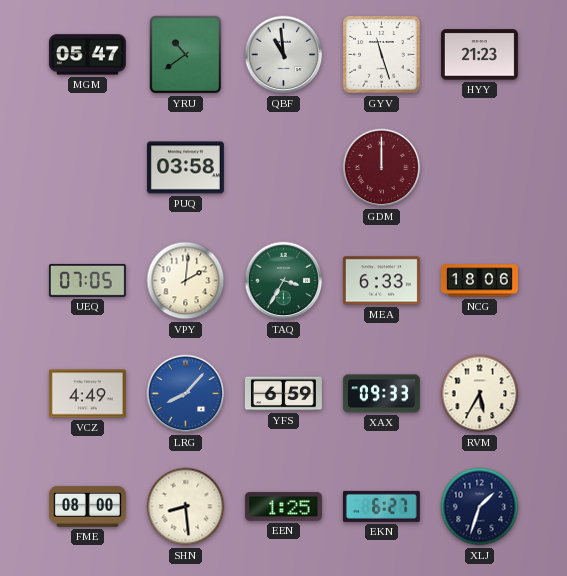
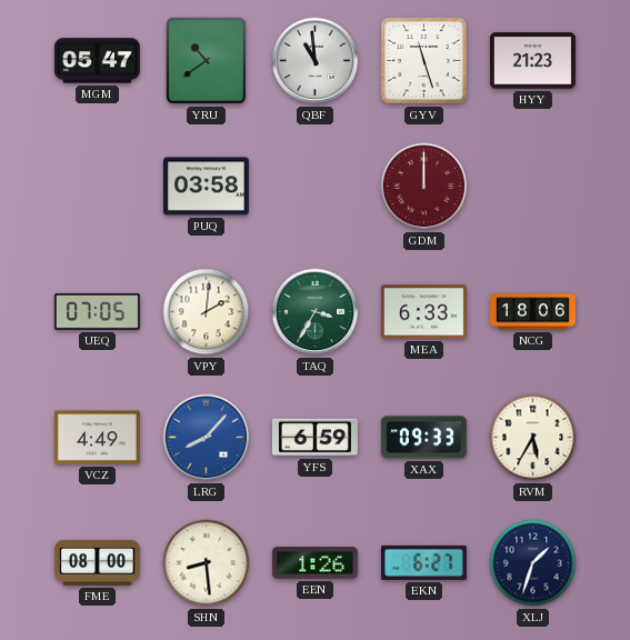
EEN: 1:25 -> 1:26 (314, 563)
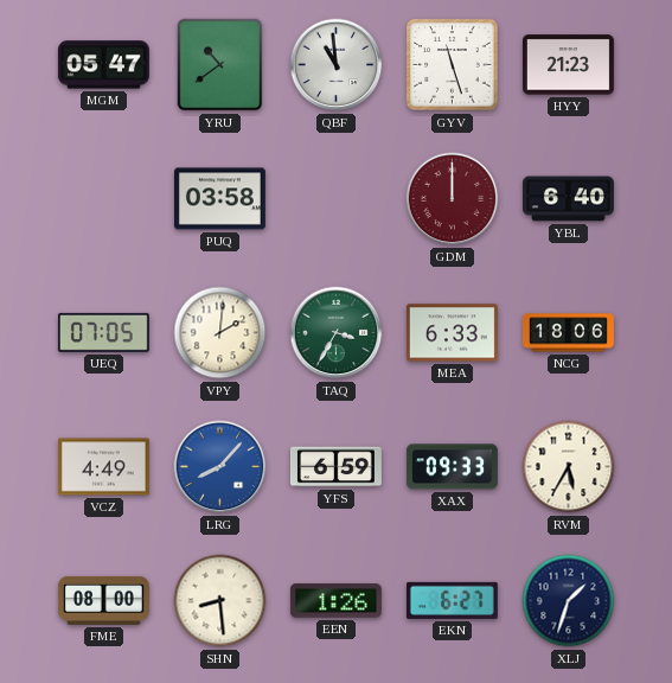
YBL: none -> 6:40 (568, 199)
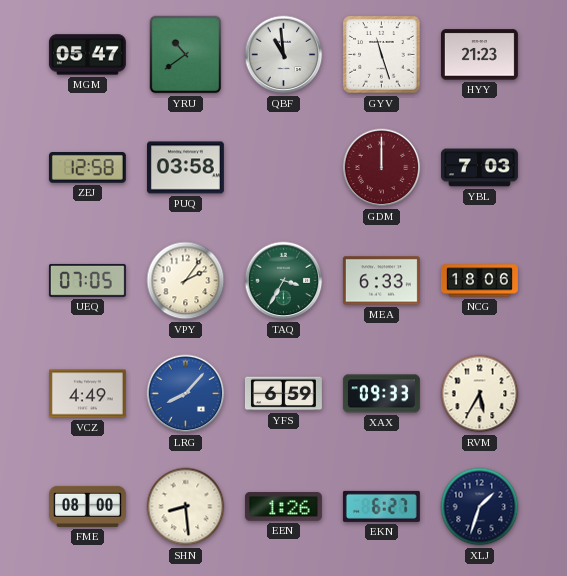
ZEJ: none -> 12:58 (87, 168)
YBL: 6:40 -> 7:03 (479, 168)
VPY: 2:01 -> 2:06 (186, 281)
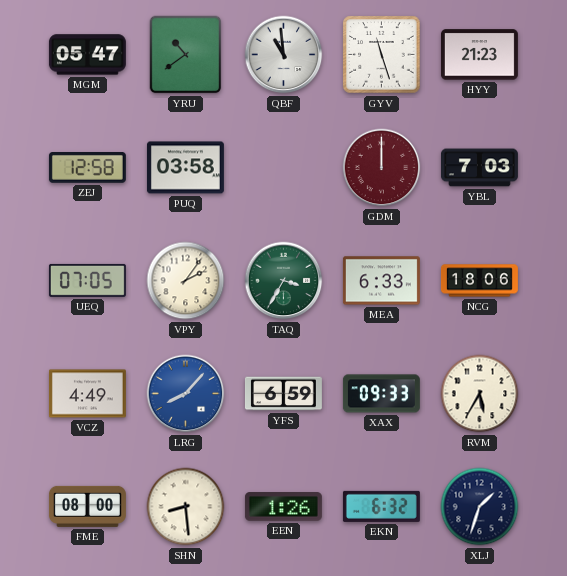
EKN: 6:27 -> 6:32 (381, 506)
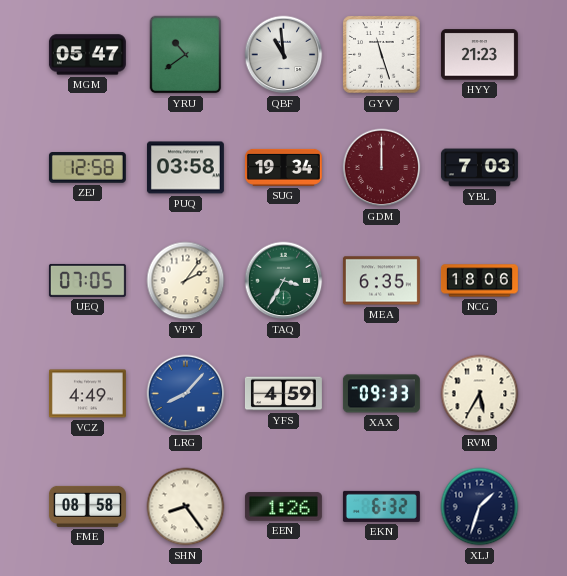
SUG: none -> 19:34 (283, 167)
MEA: 6:33 -> 6:35 (381, 281)
YFS: 6:59 -> 4:59 (283, 394)
FME: 08:00 -> 08:58 (87, 506)
SHN: 8:29 -> 8:24 (186, 507)
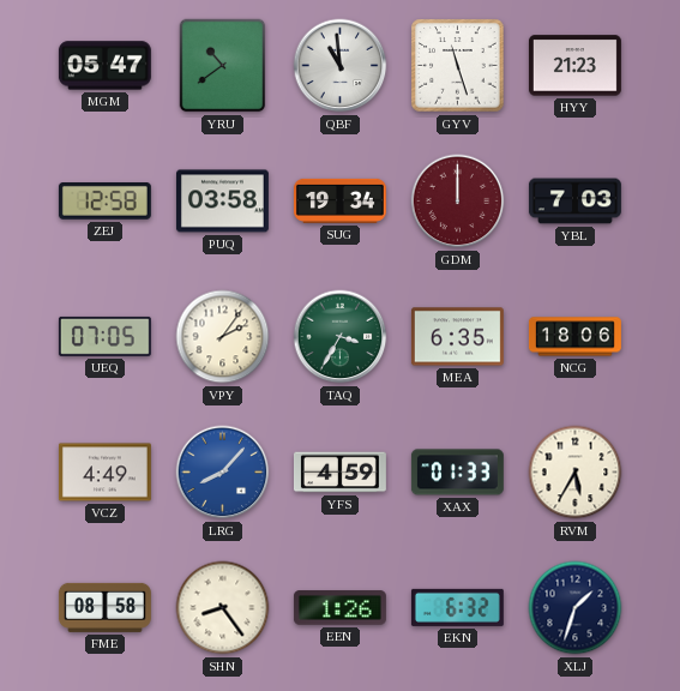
XAX: 09:33 -> 01:33 (457, 473)
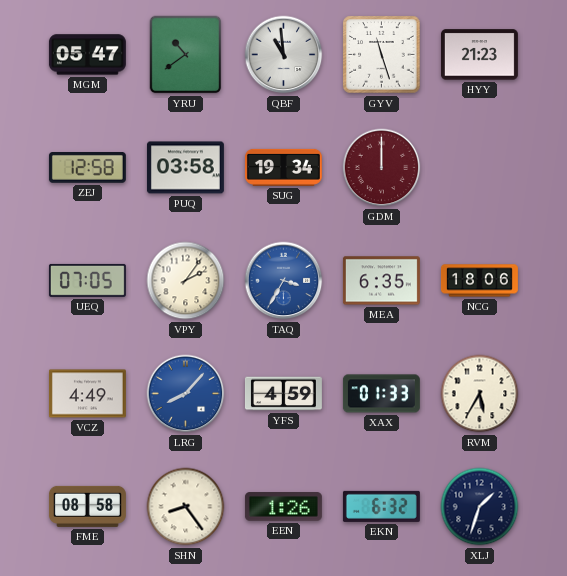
YBL: 7:03 -> none (574, 202)
TAQ dial: green -> blue (284, 281)
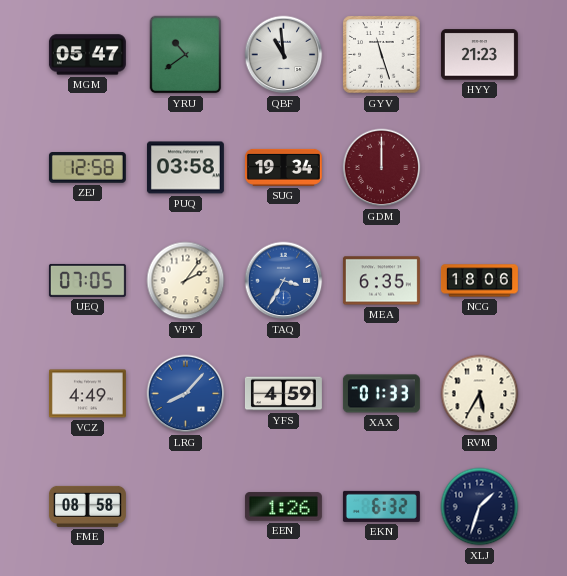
SHN: 8:24 -> none (186, 507)
